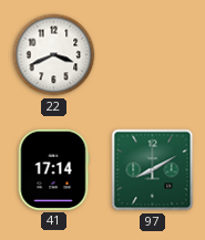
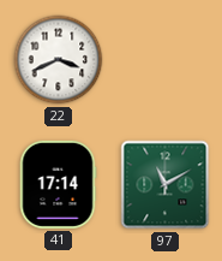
97: 8:10 -> 11:10 (166, 185)
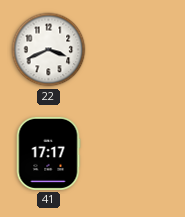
41: 17:14 -> 17:17 (48, 153)
97: 11:10 -> none (166, 185)
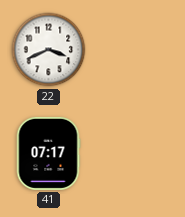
41: 17:17 -> 07:17 (48, 153)
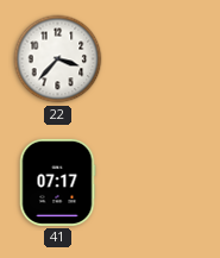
22: 3:41 -> 3:37 (58, 59)
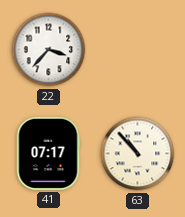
63: none -> 10:53 (138, 154)
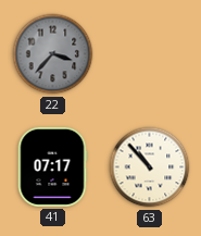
22 dial: white -> grey (53, 54)
